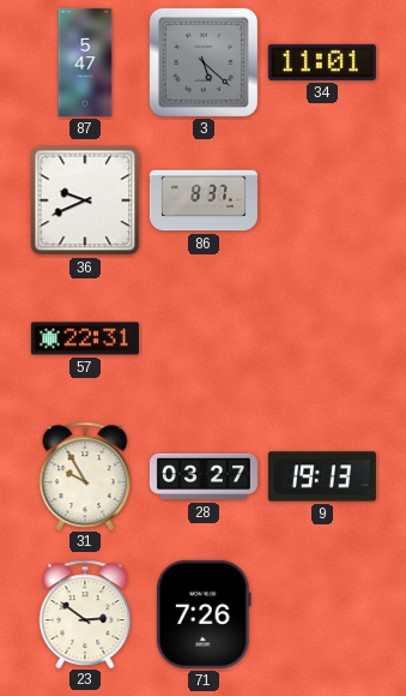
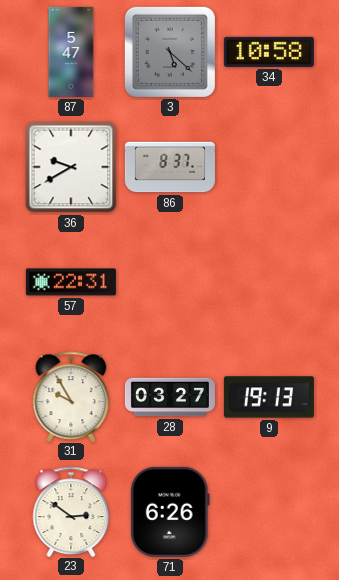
34: 11:01 -> 10:58 (269, 52)
36: 9:41 -> 9:40 (71, 167)
71: 7:26 -> 6:26 (170, 512)
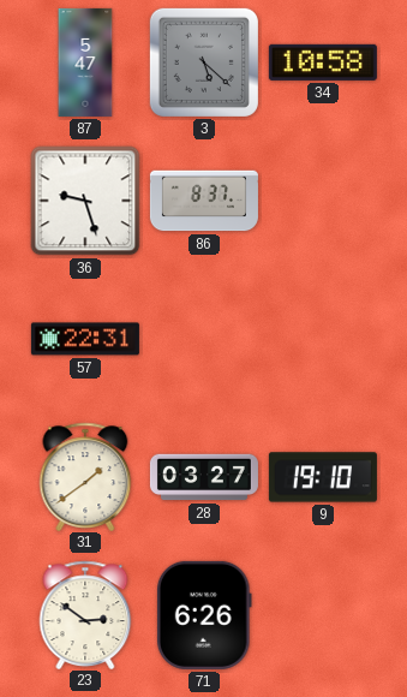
36: 9:40 -> 9:27 (85, 201)
31: 9:55 -> 1:39 (85, 476)
9: 19:13 -> 19:10 (323, 477)
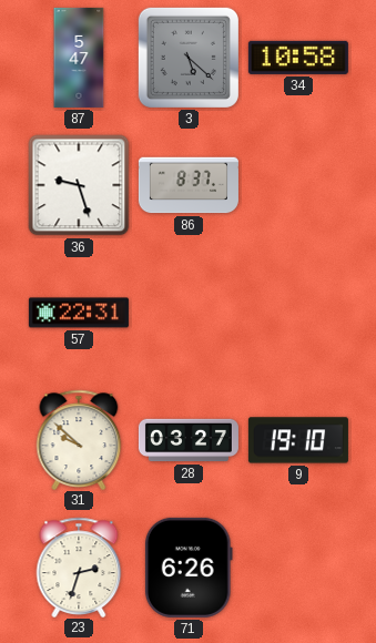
31: 1:39 -> 9:52 (79, 439)
23: 2:51 -> 2:33 (79, 567)
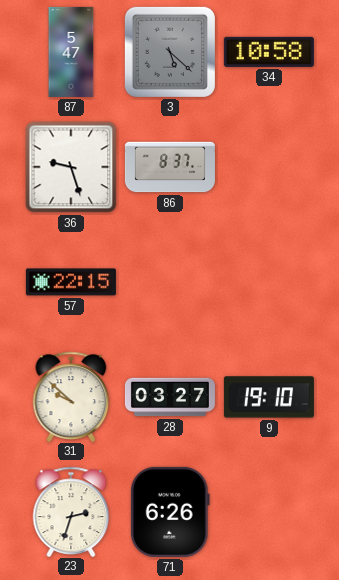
57: 22:31 -> 22:15 (71, 282)
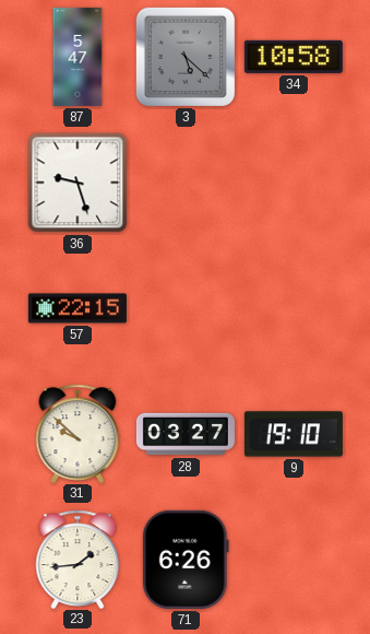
86: 8:37 -> none (170, 167)
23: 2:33 -> 1:44 (77, 559)
